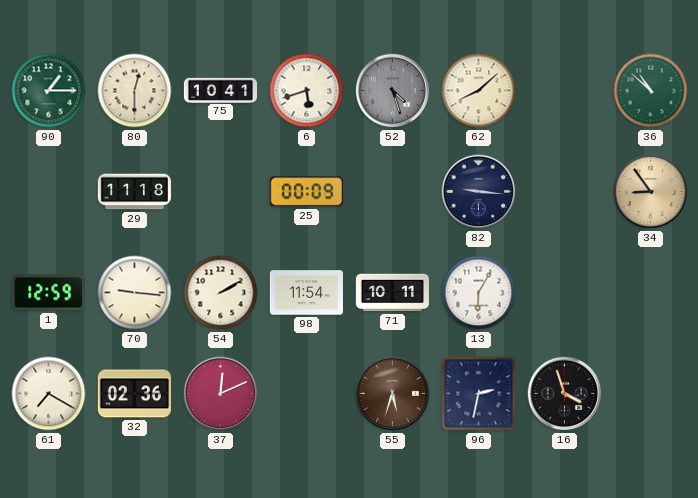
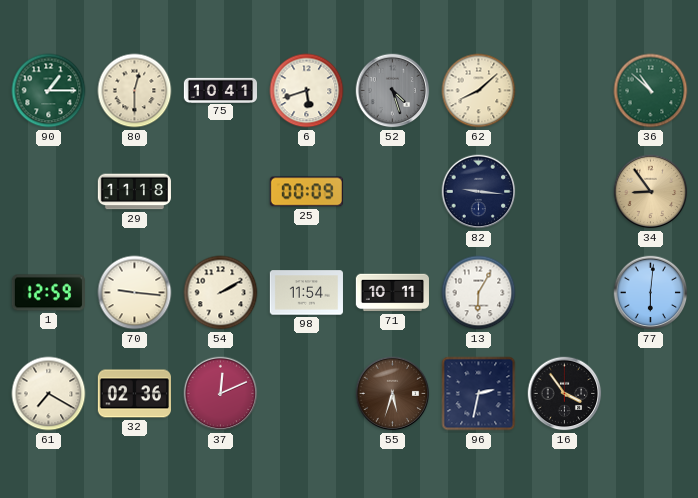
77: none -> 6:01 (651, 293)
16: 3:57 -> 3:54 (565, 394)
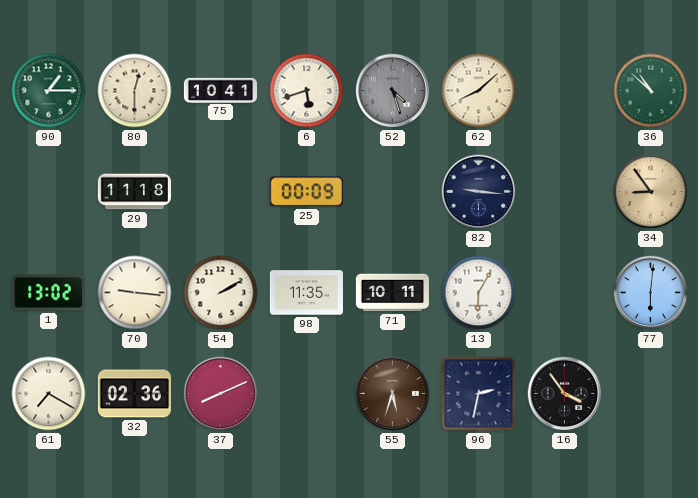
1: 12:59 -> 13:02 (48, 293)
98: 11:54 -> 11:35 (306, 293)
37: 12:11 -> 8:11 (221, 394)
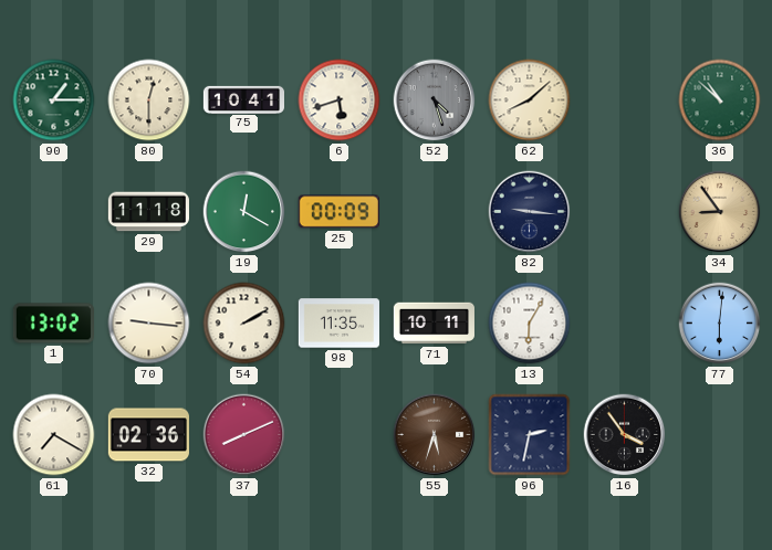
19: none -> 12:20 (244, 212)
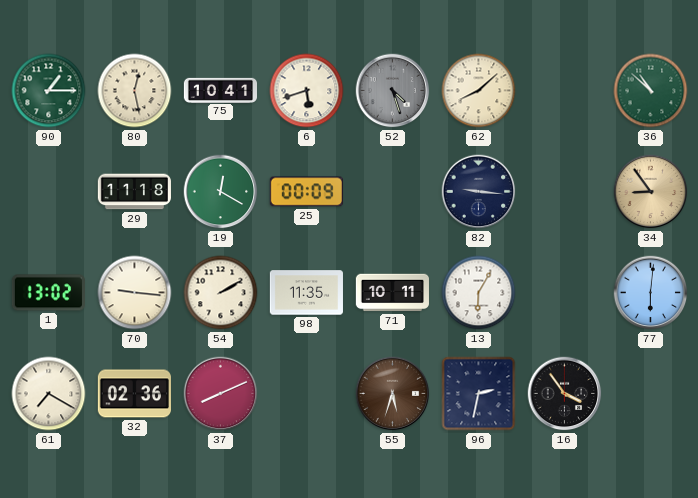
80: 12:30 -> 12:28 (135, 91)
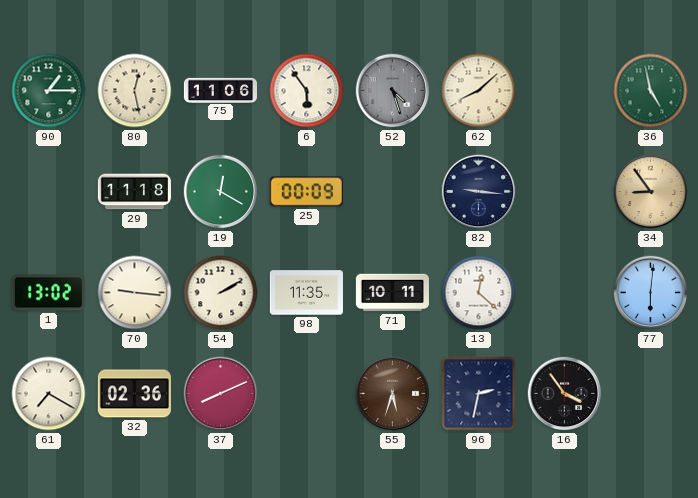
75: 10:41 -> 11:06 (220, 90)
6: 5:42 -> 5:54 (307, 91)
36: 10:52 -> 4:58 (651, 91)
13: 6:05 -> 12:22 (479, 293)
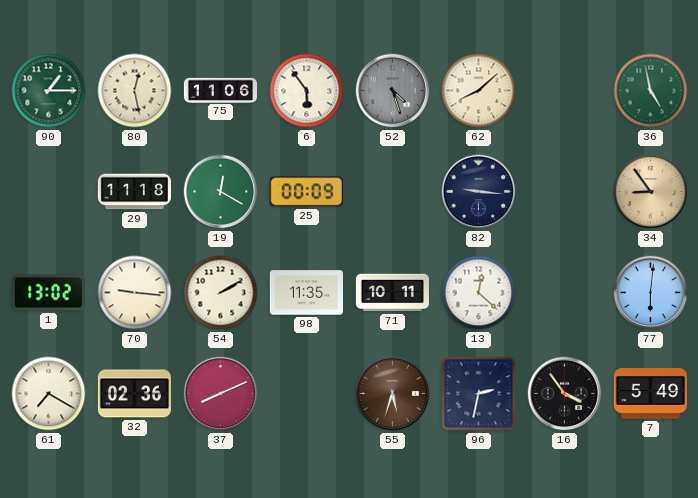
7: none -> 5:49 (650, 394)
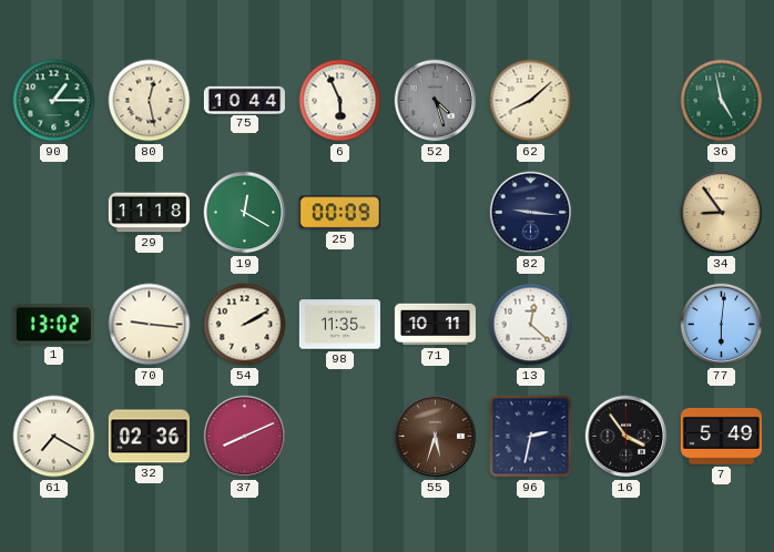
75: 11:06 -> 10:44 (244, 100)
6: 5:54 -> 5:56 (340, 101)
